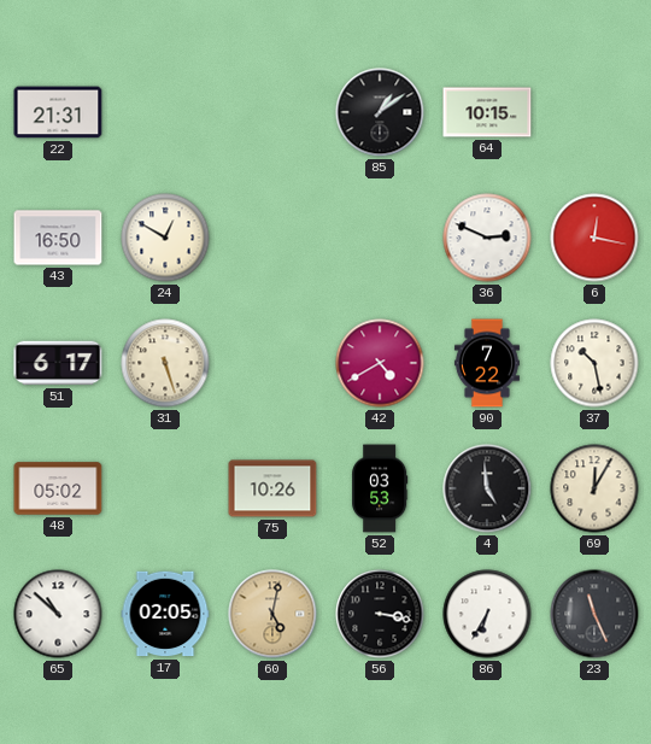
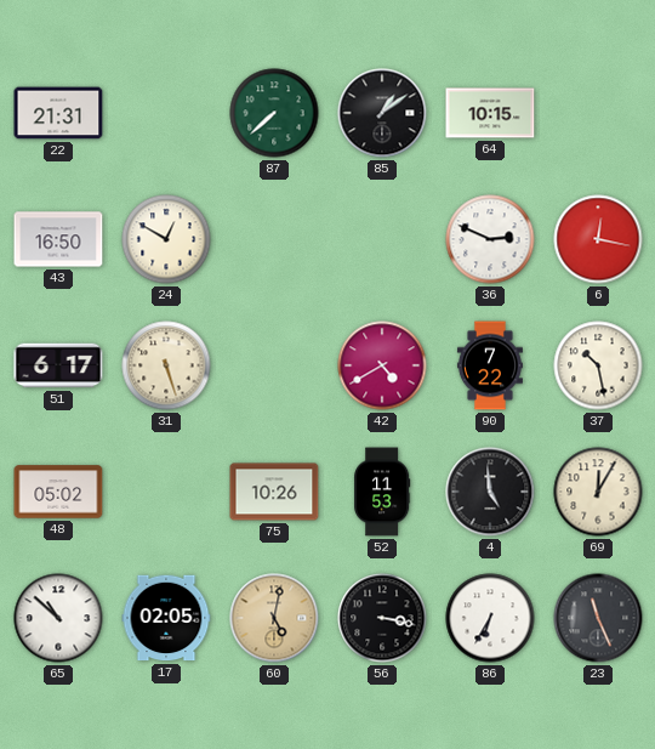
87: none -> 7:38 (274, 113)
52: 03:53 -> 11:53 (382, 492)
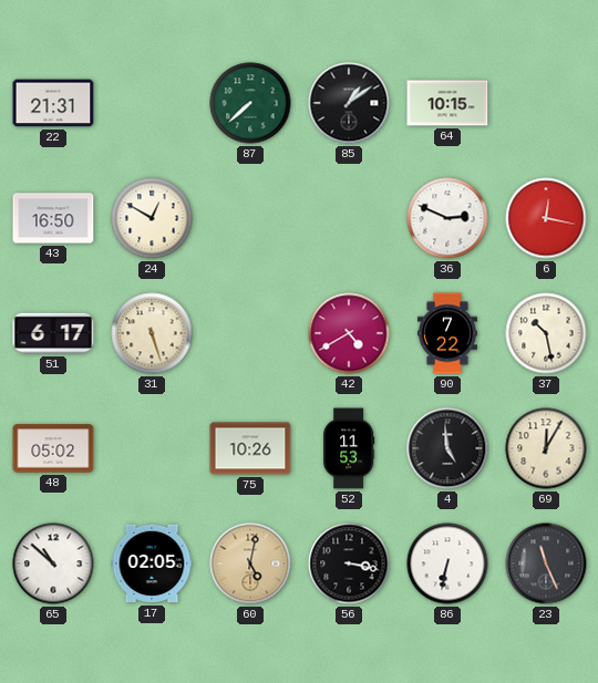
86: 6:35 -> 6:32 (447, 563)
